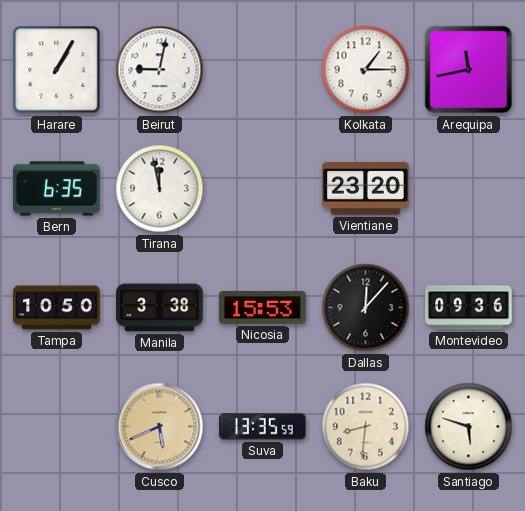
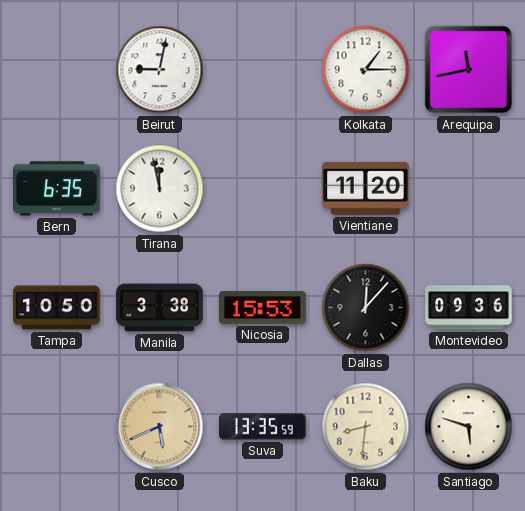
Harare: 1:05 -> none (57, 70)
Vientiane: 23:20 -> 11:20 (366, 189)
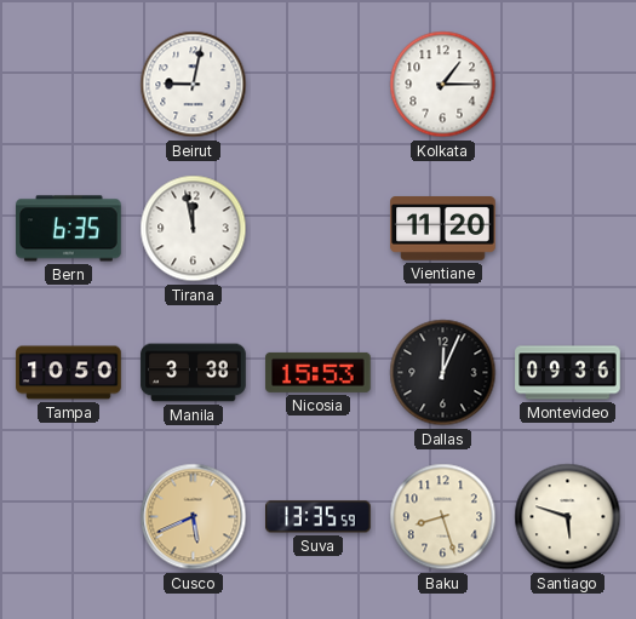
Arequipa: 11:43 -> none (469, 70)
Dallas: 12:07 -> 12:04 (443, 373)
Baku: 8:31 -> 8:27 (443, 517)
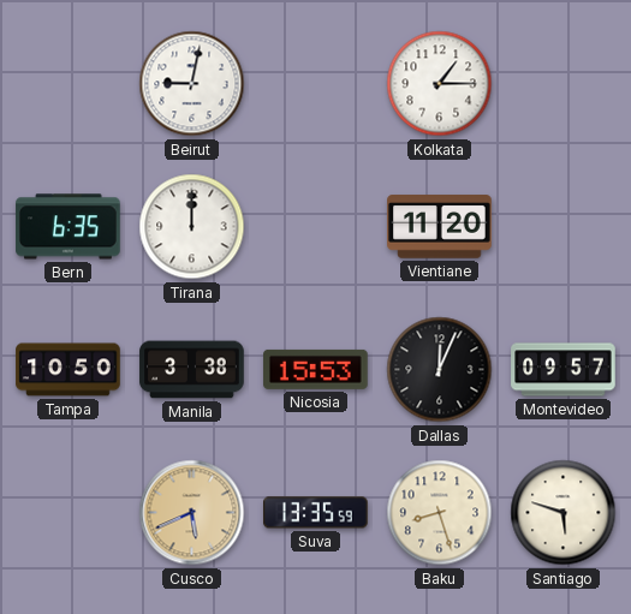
Tirana: 11:58 -> 12:00 (192, 227)
Montevideo: 09:36 -> 09:57 (564, 370)
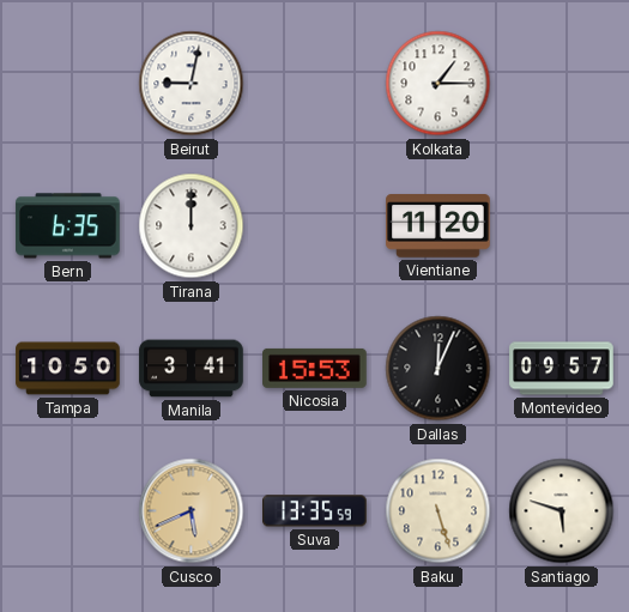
Manila: 3:38 -> 3:41 (192, 369)
Baku: 8:27 -> 5:27 (439, 511)
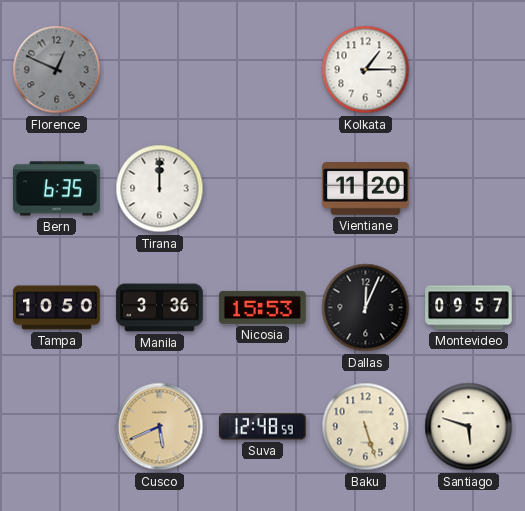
Florence: none -> 12:49 (57, 70)
Beirut: 9:02 -> none (192, 84)
Manila: 3:41 -> 3:36 (160, 308)
Suva: 13:35 -> 12:48 (263, 427)
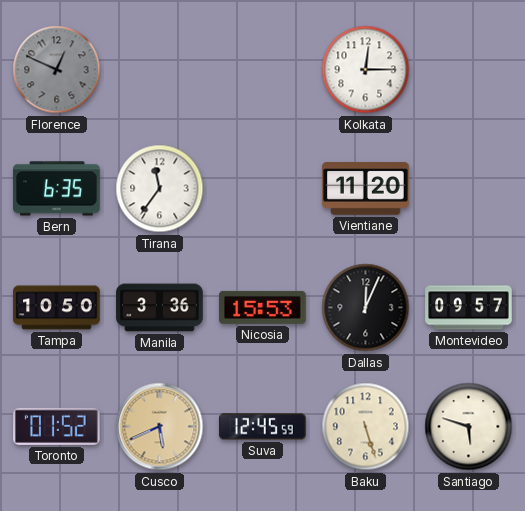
Kolkata: 1:15 -> 12:15 (366, 70)
Tirana: 12:00 -> 11:36 (160, 189)
Toronto: none -> 01:52 (57, 426)
Suva: 12:48 -> 12:45 (263, 427)
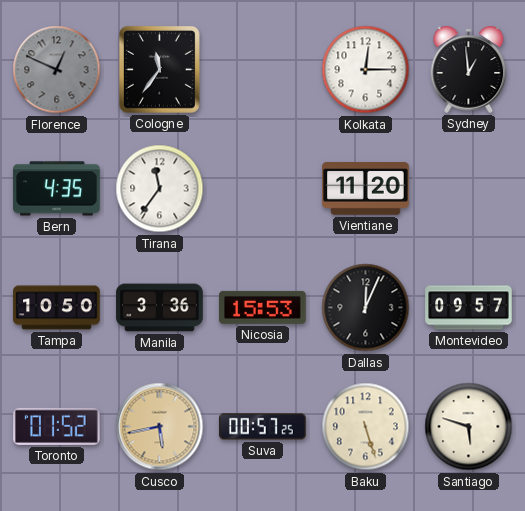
Cologne: none -> 11:36 (159, 69)
Sydney: none -> 12:59 (469, 69)
Bern: 6:35 -> 4:35 (57, 189)
Cusco: 5:41 -> 5:43 (160, 427)
Suva: 12:45 -> 00:57 (263, 427)
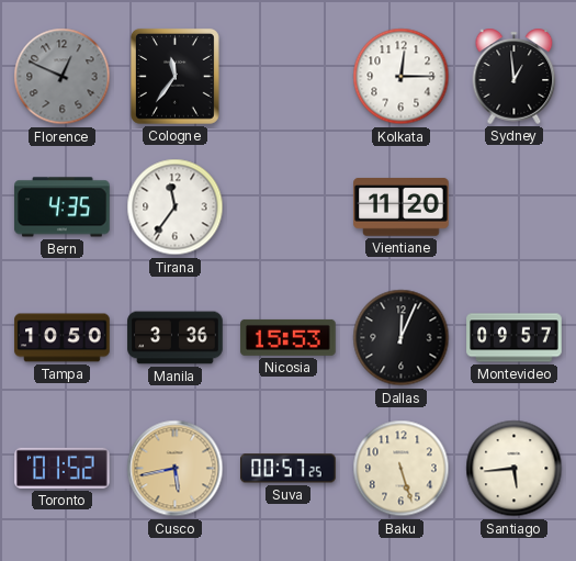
Santiago: 5:48 -> 5:44 (515, 469)
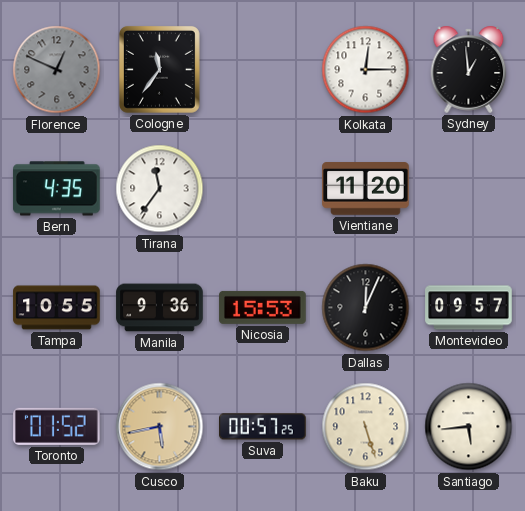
Tampa: 10:50 -> 10:55 (57, 308)
Manila: 3:36 -> 9:36 (160, 308)
